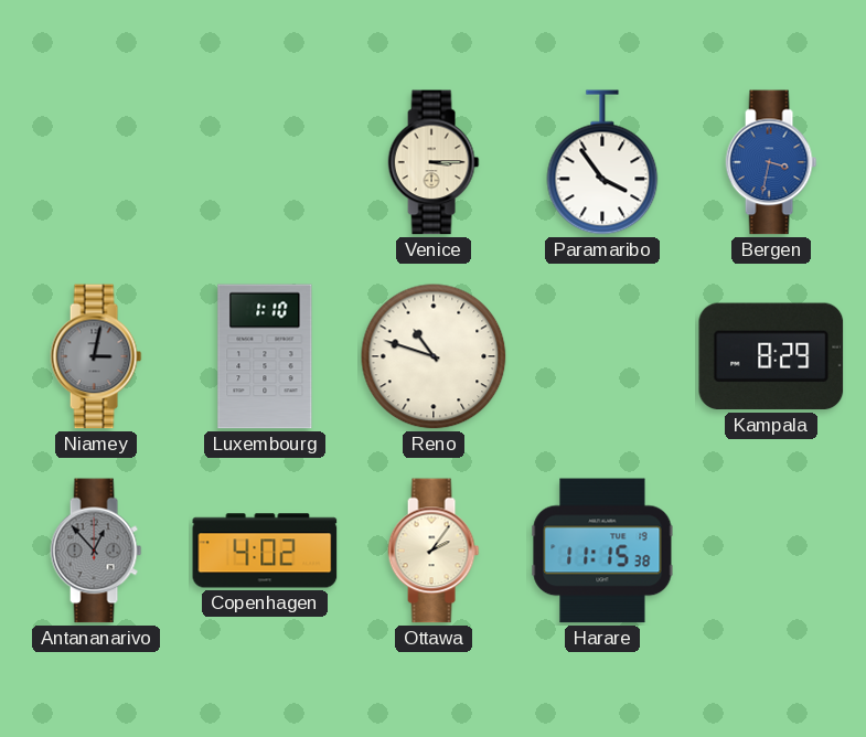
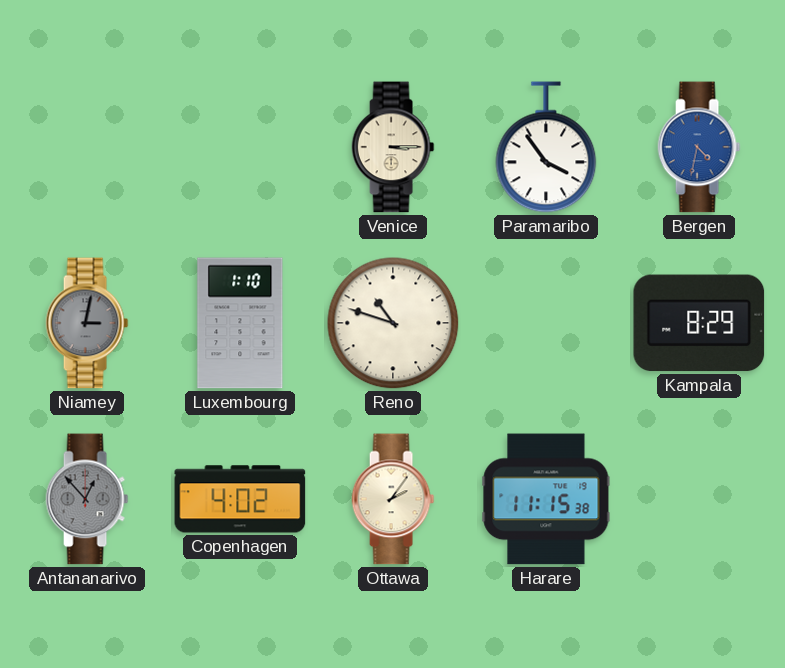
Bergen: 3:32 -> 4:32 (699, 147)
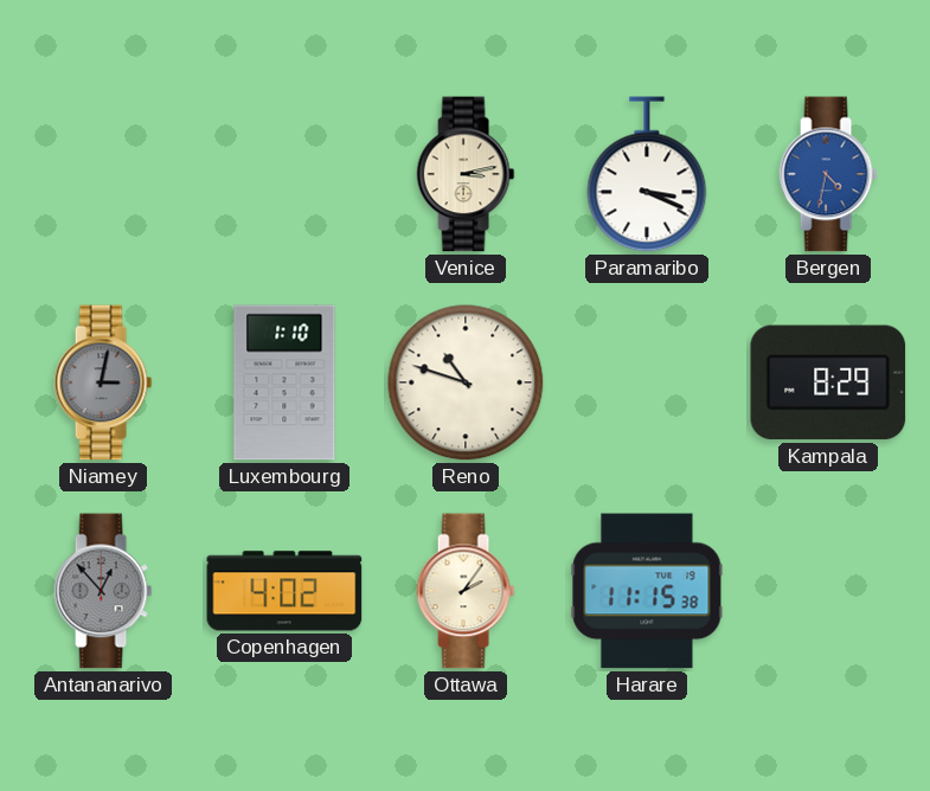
Venice: 3:15 -> 3:13 (466, 174)
Paramaribo: 3:54 -> 3:19 (647, 174)
